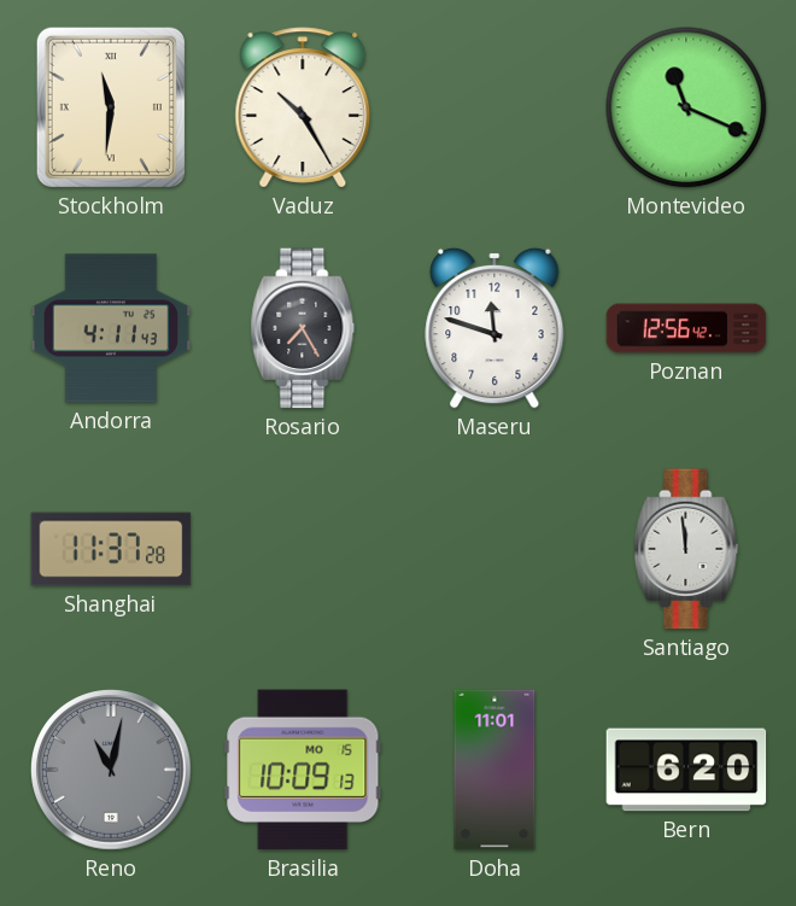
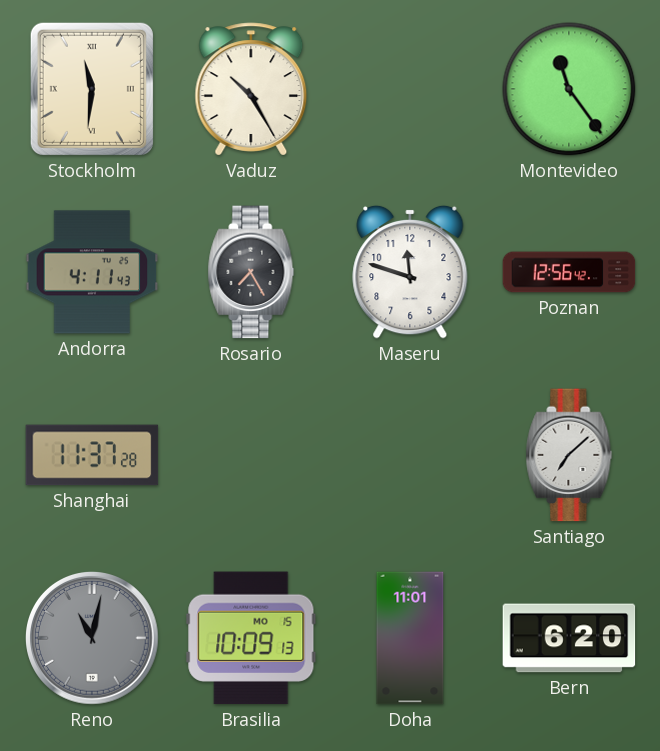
Montevideo: 11:19 -> 11:24 (569, 89)
Santiago: 11:59 -> 7:08 (569, 455)
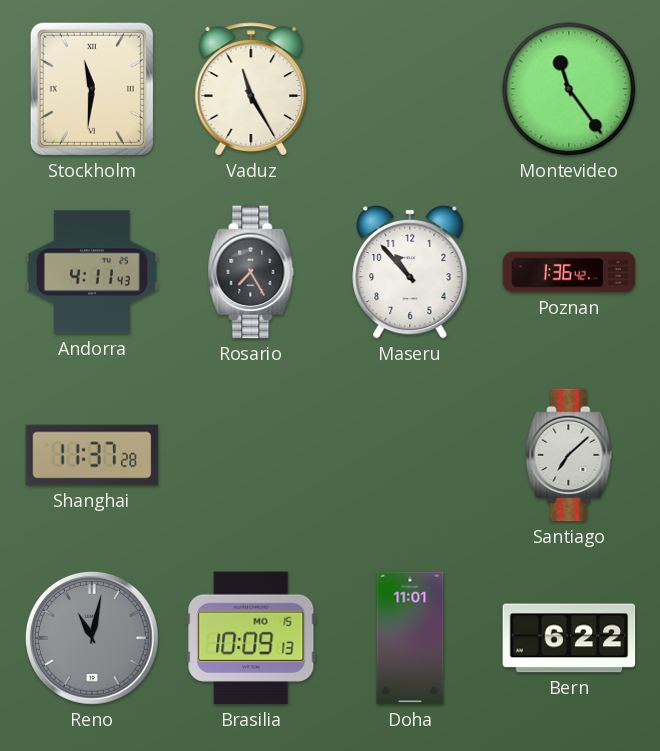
Vaduz: 10:25 -> 11:25 (251, 89)
Maseru: 11:48 -> 10:53 (410, 272)
Poznan: 12:56 -> 1:36 (569, 272)
Bern: 6:20 -> 6:22 (569, 638)
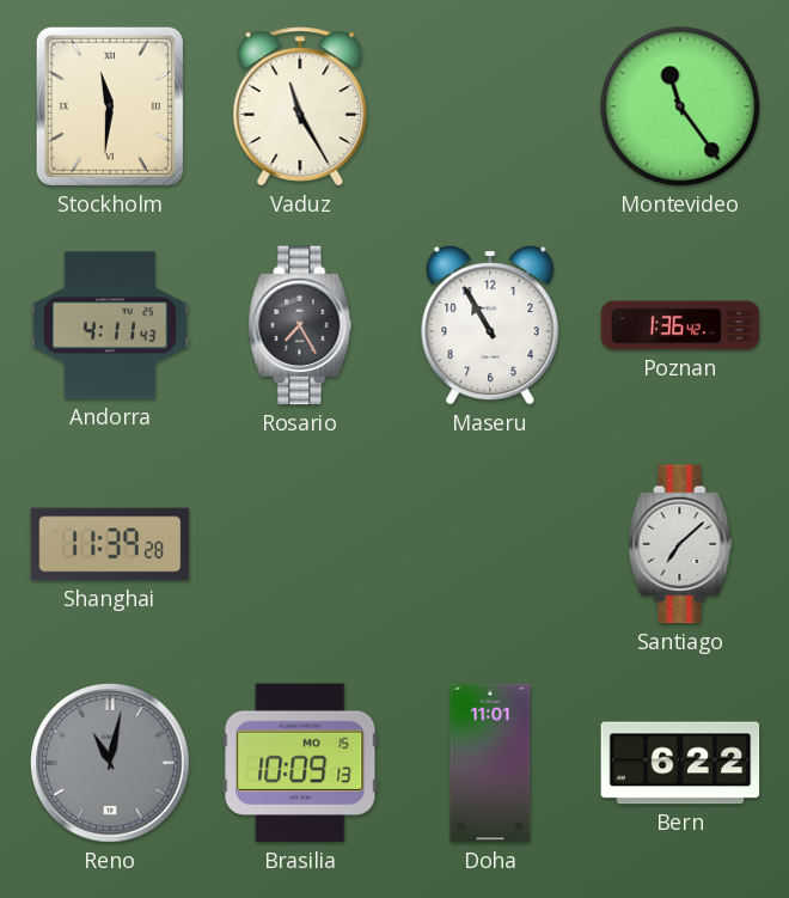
Maseru: 10:53 -> 10:55 (490, 325)
Shanghai: 11:37 -> 11:39 (110, 544)
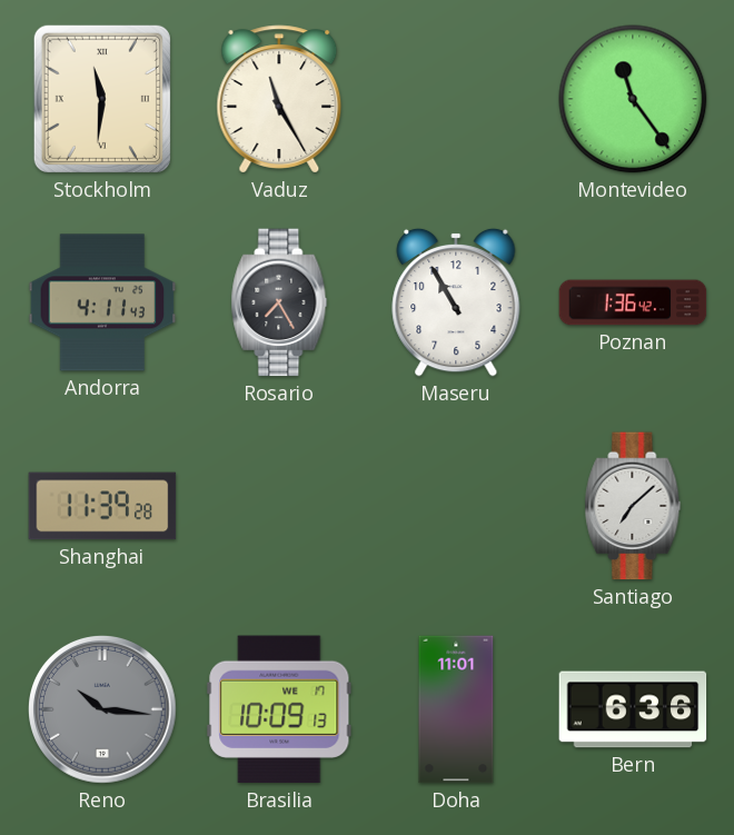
Reno: 11:02 -> 10:16 (103, 710)
Brasilia date: MO 15 -> WE 17 (279, 709)
Bern: 6:22 -> 6:36 (633, 709)
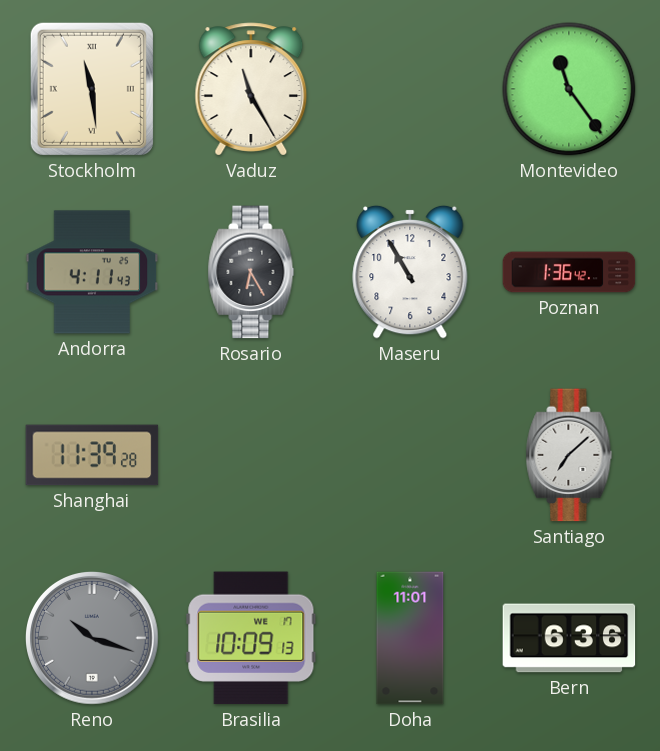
Stockholm: 11:31 -> 11:29 (92, 89)
Rosario: 7:25 -> 6:25 (251, 272)
Reno: 10:16 -> 10:18 (93, 639)
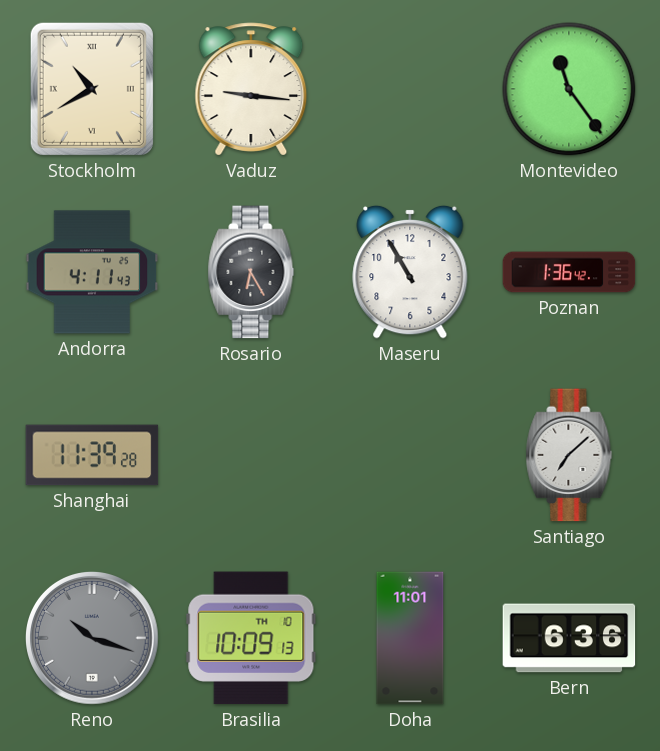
Stockholm: 11:29 -> 10:40 (92, 89)
Vaduz: 11:25 -> 9:16 (251, 89)
Brasilia date: WE 17 -> TH 10 (251, 638)
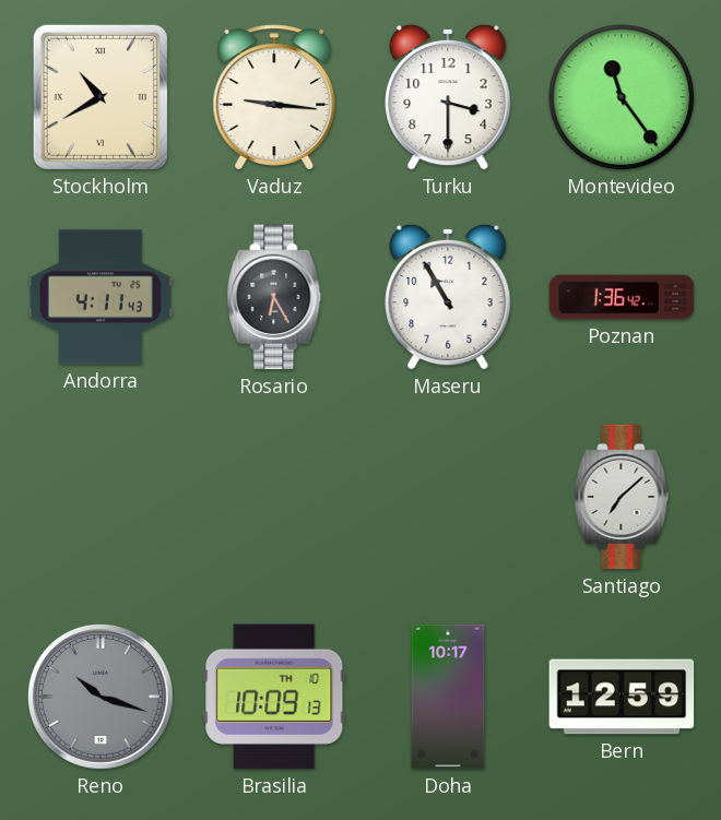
Turku: none -> 3:30 (448, 97)
Shanghai: 11:39 -> none (92, 455)
Doha: 11:01 -> 10:17 (448, 697)
Bern: 6:36 -> 12:59 (622, 697)
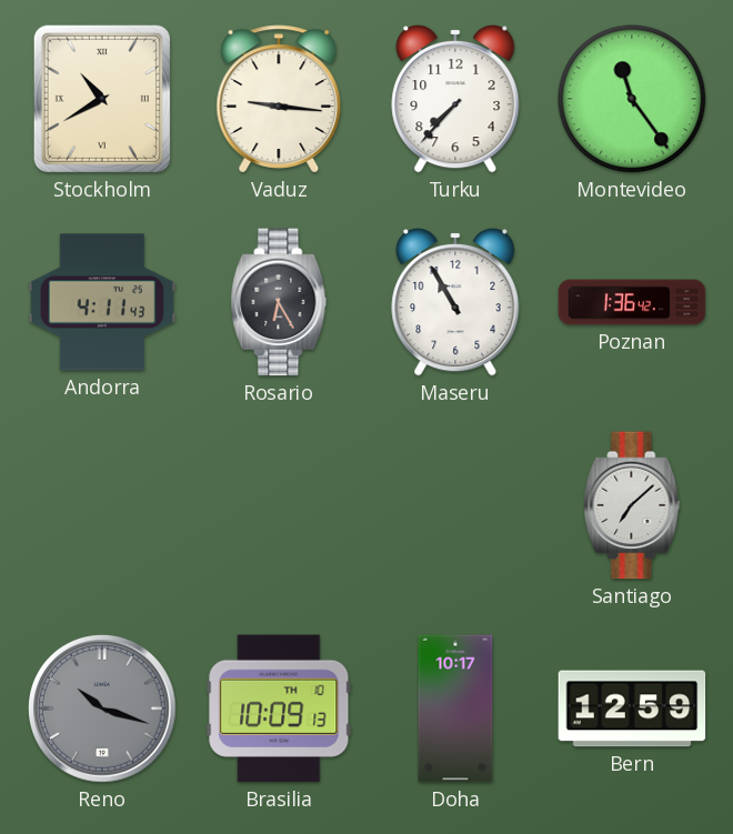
Turku: 3:30 -> 7:37 (455, 99)
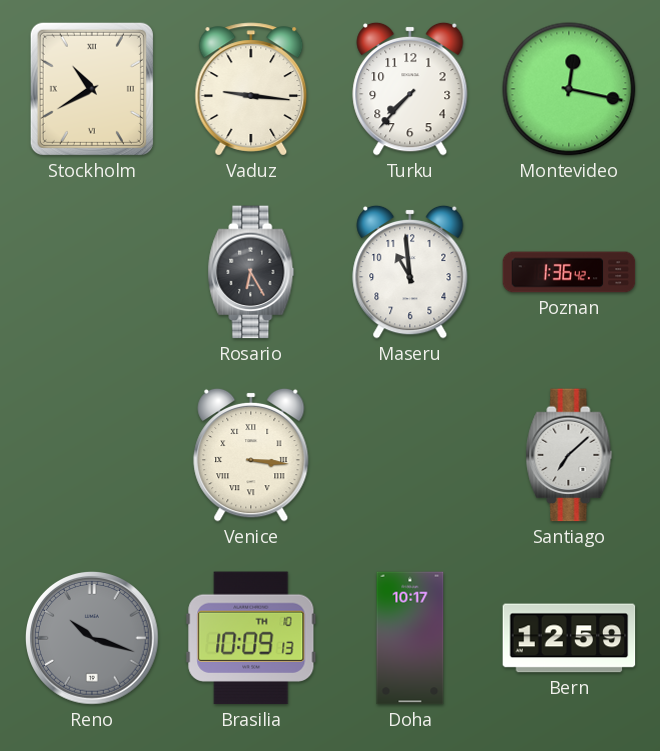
Montevideo: 11:24 -> 12:17 (569, 89)
Andorra: 4:11 -> none (102, 302)
Maseru: 10:55 -> 10:59 (410, 272)
Venice: none -> 3:16 (251, 455)
